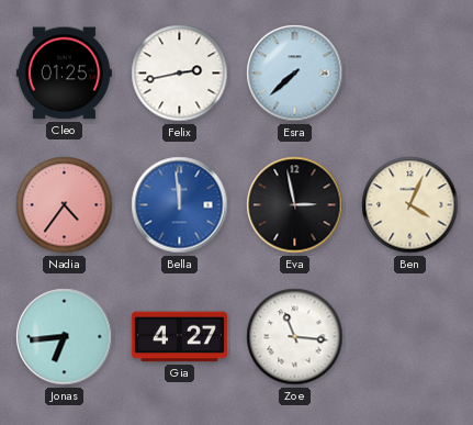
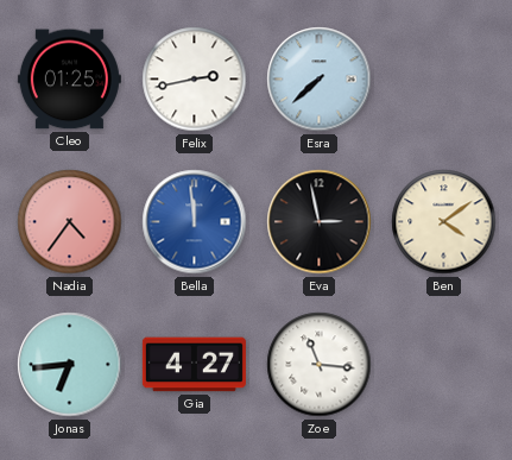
Ben: 4:04 -> 4:09 (444, 222)
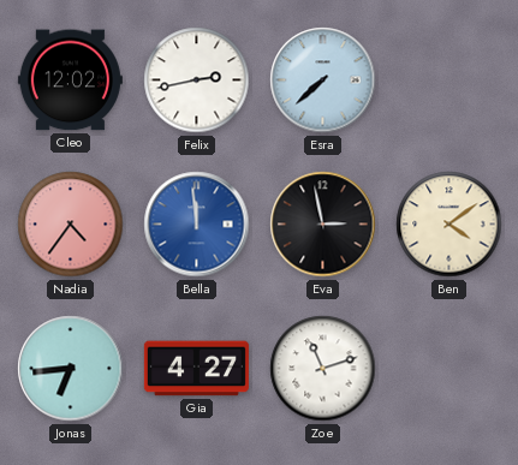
Cleo: 01:25 -> 12:02 (70, 81)
Zoe: 11:16 -> 11:12 (323, 369)
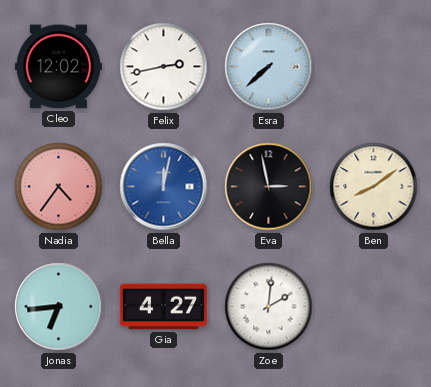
Bella: 11:59 -> 12:02 (164, 187)
Ben: 4:09 -> 8:09 (374, 187)
Zoe: 11:12 -> 2:01 (269, 307)
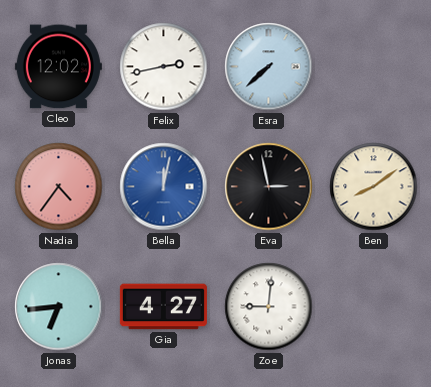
Zoe: 2:01 -> 9:01 (269, 307)
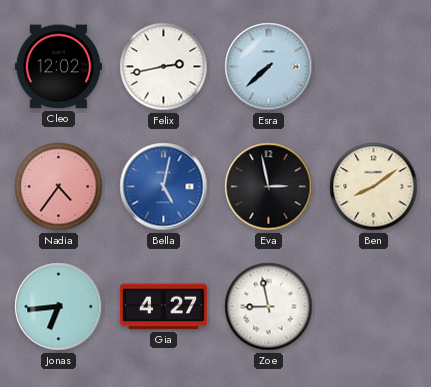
Bella: 12:02 -> 5:02 (164, 187)
Zoe: 9:01 -> 8:58 (269, 307)
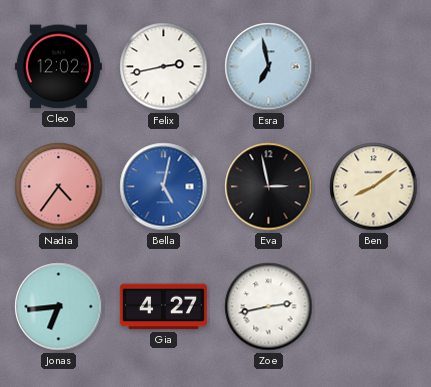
Esra: 7:38 -> 6:58 (269, 67)
Zoe: 8:58 -> 2:43 (269, 307)
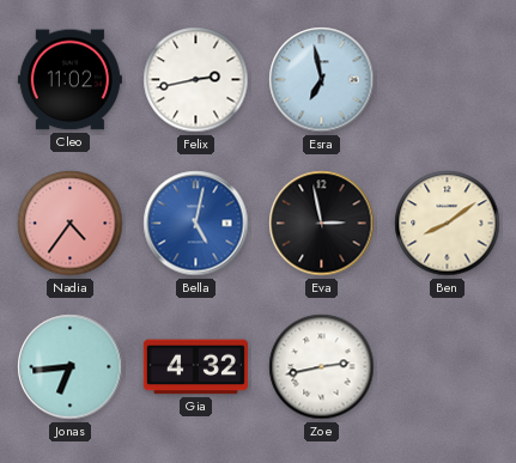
Cleo: 12:02 -> 11:02 (69, 80)
Gia: 4:27 -> 4:32 (195, 367)
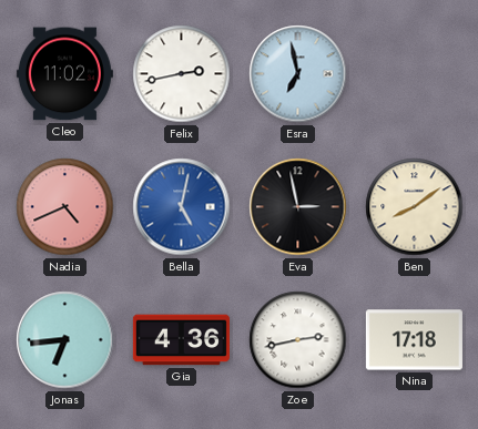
Nadia: 4:36 -> 4:41 (65, 207)
Gia: 4:32 -> 4:36 (181, 340)
Nina: none -> 17:18 (414, 340)
